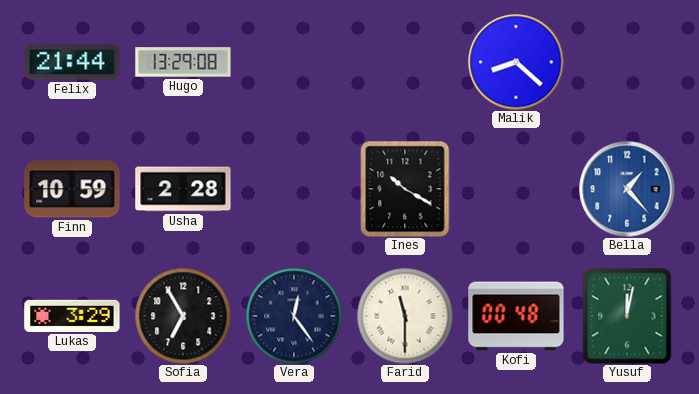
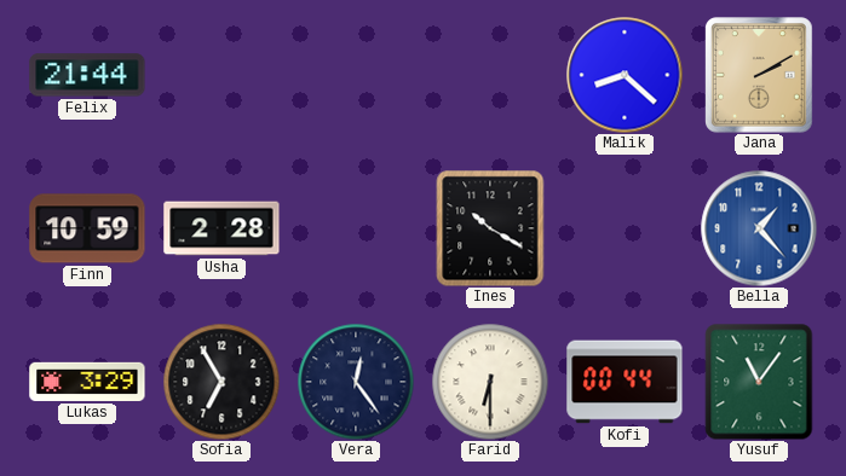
Hugo: 13:29 -> none (183, 62)
Jana: none -> 2:10 (759, 75)
Farid: 11:30 -> 6:30 (490, 382)
Kofi: 00:48 -> 00:44 (625, 382)
Yusuf: 12:02 -> 11:06 (759, 382)
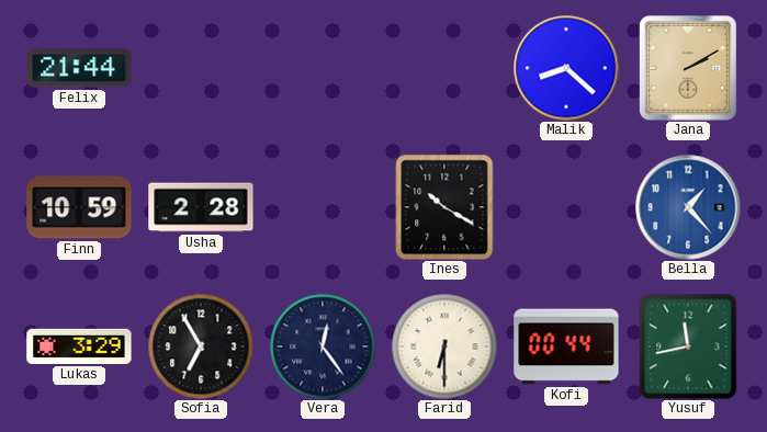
Yusuf: 11:06 -> 11:43 (688, 346)
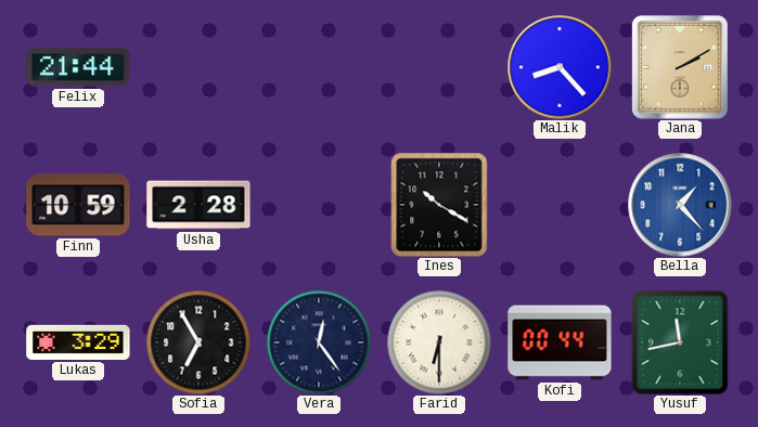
Malik: 8:22 -> 8:23 (560, 67)
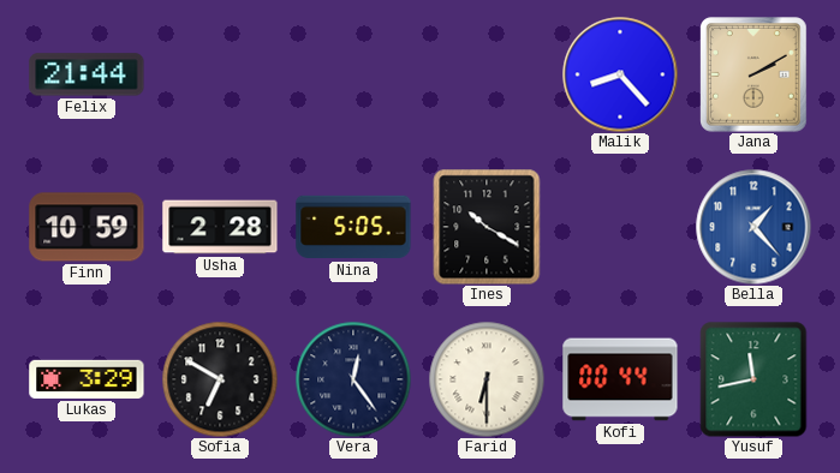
Nina: none -> 5:05 (353, 227)
Sofia: 6:55 -> 6:50 (220, 379)
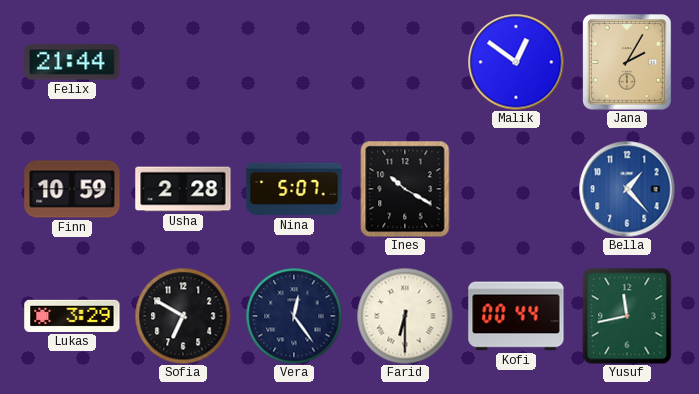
Malik: 8:23 -> 12:51 (516, 62)
Jana: 2:10 -> 2:05 (627, 62)
Nina: 5:05 -> 5:07 (294, 189)
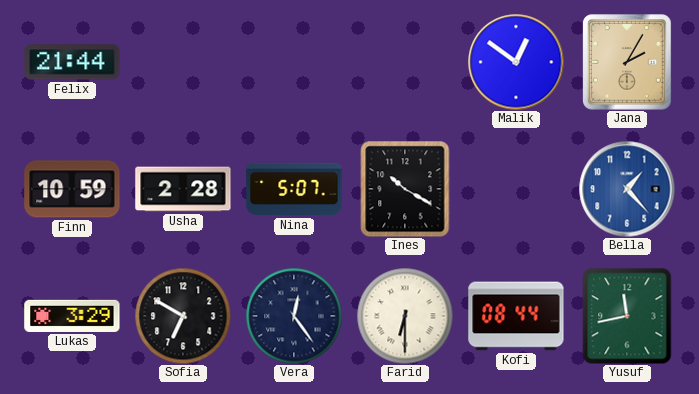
Kofi: 00:44 -> 08:44 (516, 316)
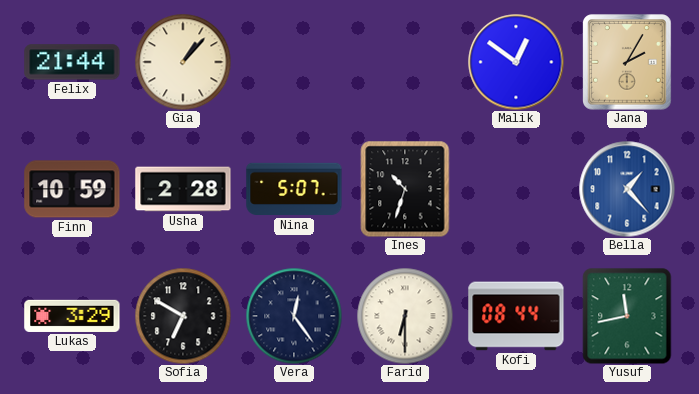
Gia: none -> 1:07 (183, 62)
Ines: 10:20 -> 10:33 (405, 189)
